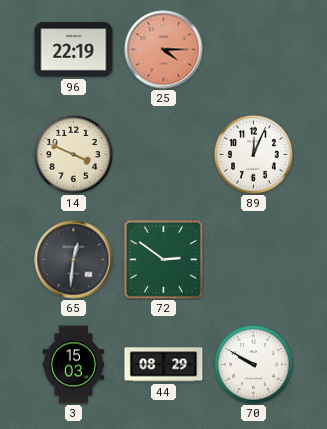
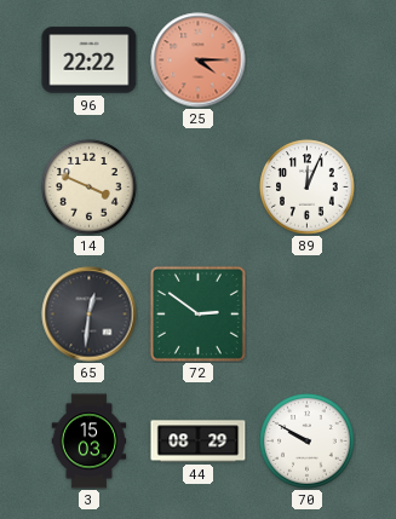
96: 22:19 -> 22:22 (90, 60)
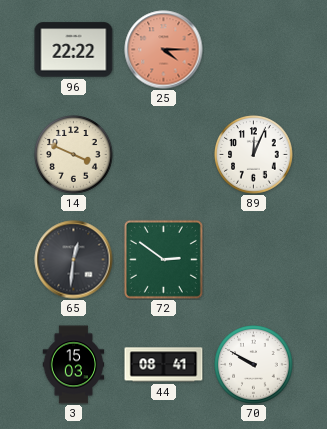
44: 08:29 -> 08:41 (164, 365)
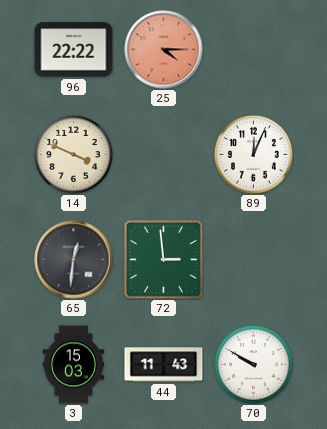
72: 2:51 -> 2:59 (163, 259)
44: 08:41 -> 11:43 (164, 365)
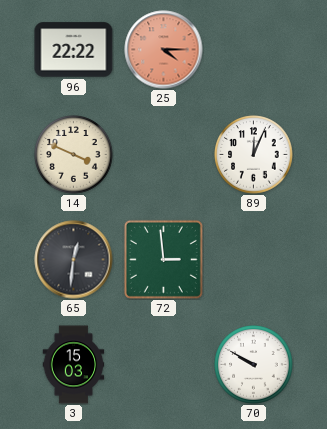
44: 11:43 -> none (164, 365)
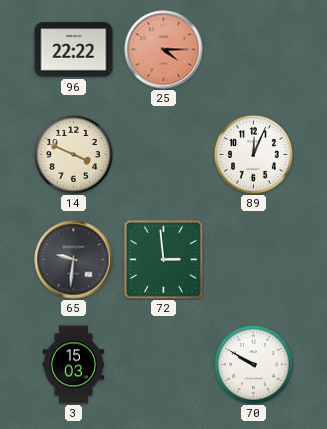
65: 12:31 -> 9:31 (74, 260)
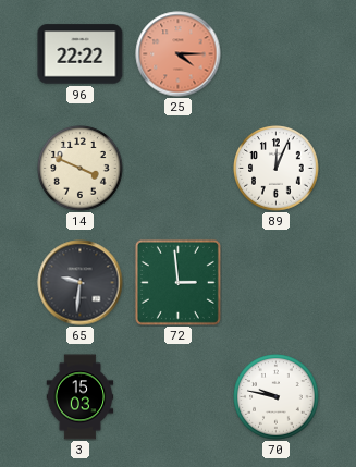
70: 9:50 -> 9:47 (277, 397)
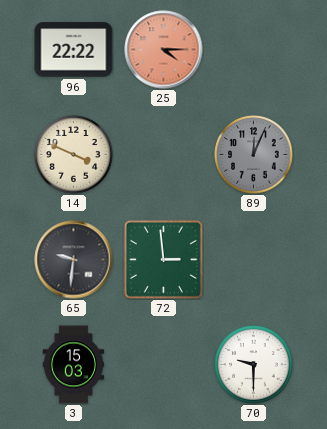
89 dial: white -> grey (254, 155)
70: 9:47 -> 9:30 (254, 365)
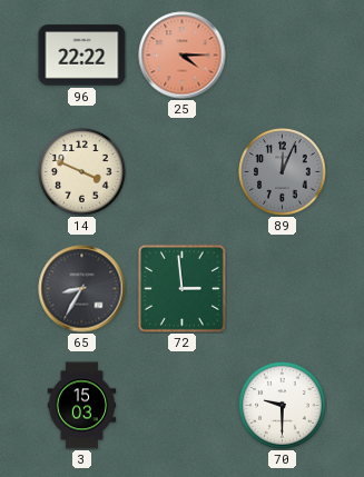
65: 9:31 -> 8:35 (82, 289)
